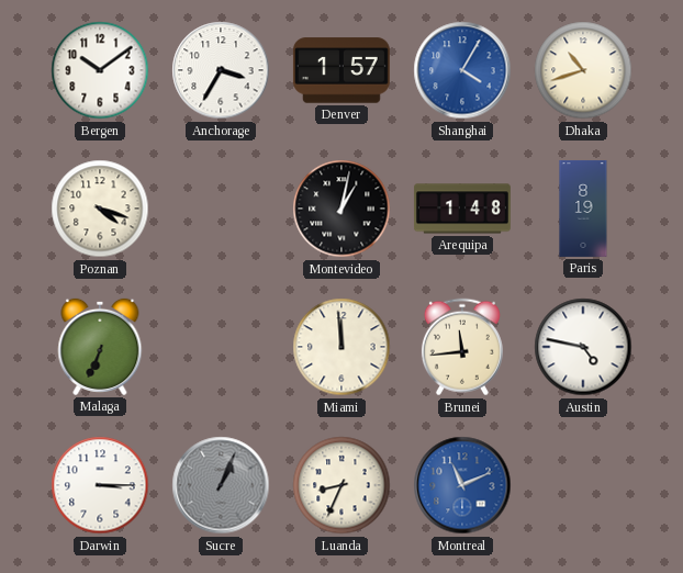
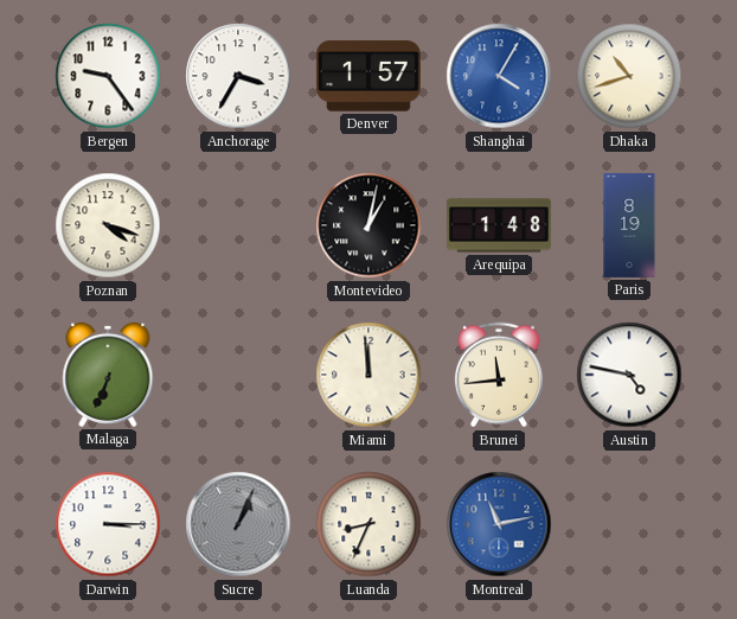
Bergen: 10:09 -> 9:24 (108, 76)
Montreal: 11:11 -> 11:13 (499, 524)
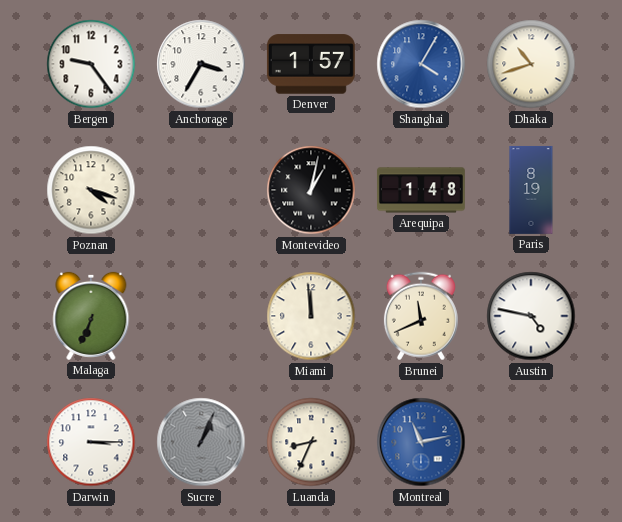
Brunei: 11:44 -> 11:41 (421, 316)
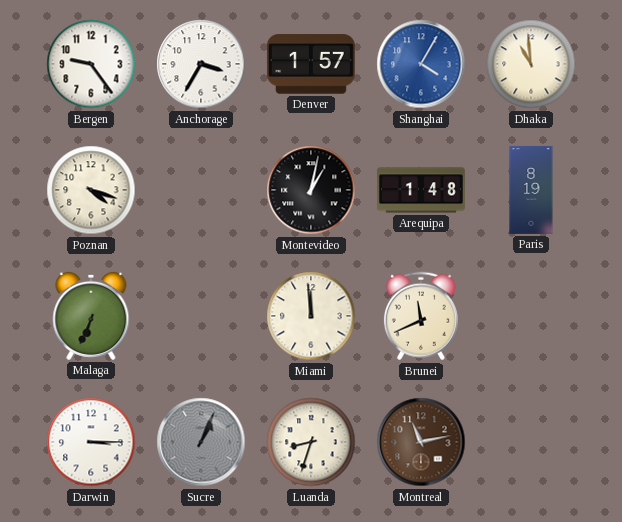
Dhaka: 10:42 -> 10:59 (531, 64)
Austin: 4:47 -> none (531, 316)
Luanda: 8:34 -> 8:33 (311, 442)
Montreal dial: blue -> brown (421, 442)
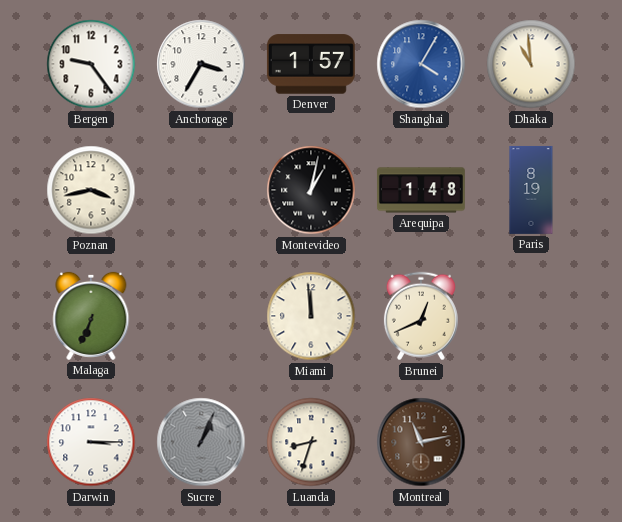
Poznan: 4:18 -> 3:43 (91, 190)
Brunei: 11:41 -> 12:41 (421, 316)
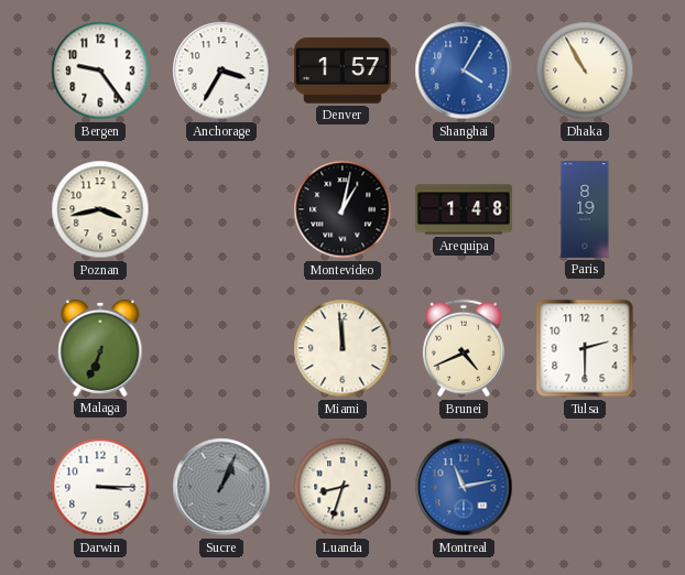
Dhaka: 10:59 -> 10:55 (585, 70)
Brunei: 12:41 -> 4:41 (464, 348)
Tulsa: none -> 2:30 (585, 348)
Montreal dial: brown -> blue (464, 487)
